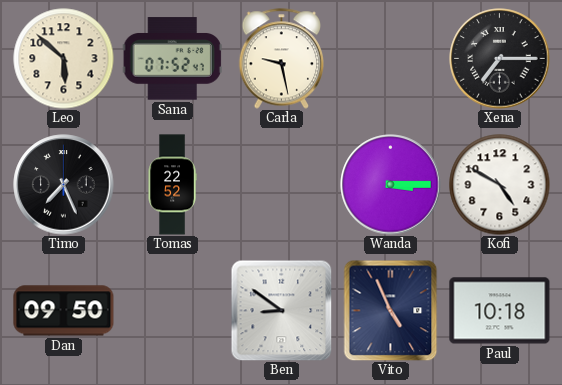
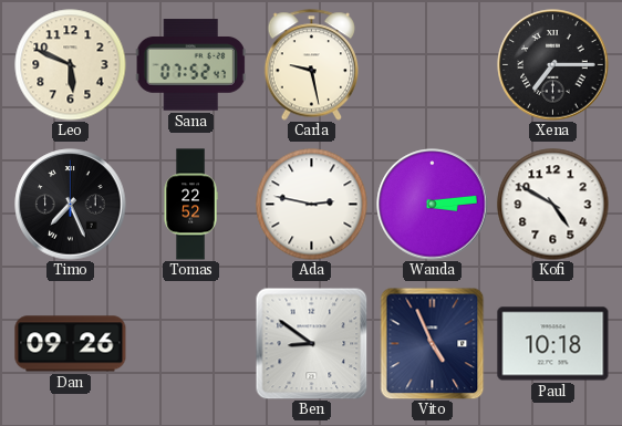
Leo: 5:52 -> 5:49 (71, 65)
Ada: none -> 2:47 (312, 205)
Wanda: 3:15 -> 3:14 (433, 205)
Dan: 09:50 -> 09:26 (71, 344)
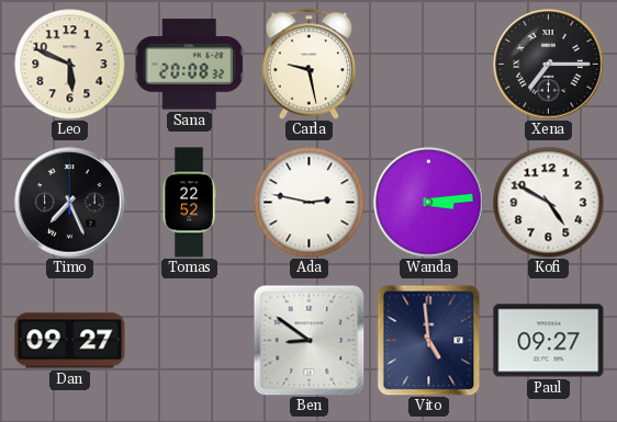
Sana: 07:52 -> 20:08 (189, 65)
Dan: 09:26 -> 09:27 (70, 341)
Vito: 4:56 -> 4:59 (429, 340)
Paul: 10:18 -> 09:27 (549, 341)
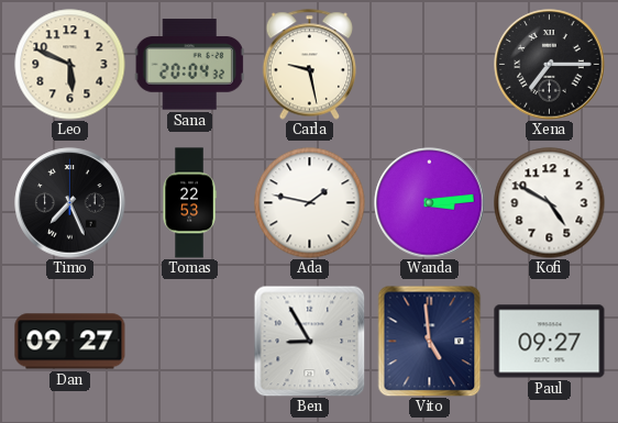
Sana: 20:08 -> 20:04 (189, 65)
Tomas: 22:52 -> 22:53 (189, 203)
Ada: 2:47 -> 1:47 (310, 203)
Ben: 8:51 -> 8:55 (309, 341)
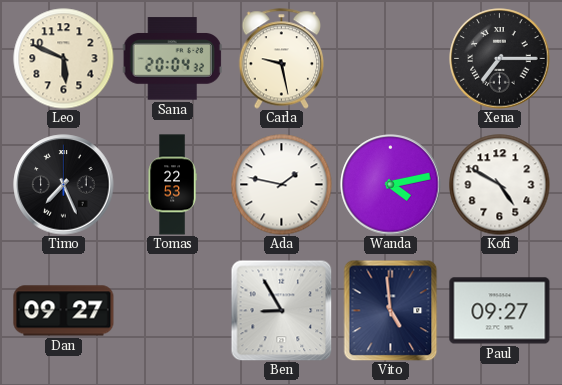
Wanda: 3:14 -> 4:13 (391, 185)
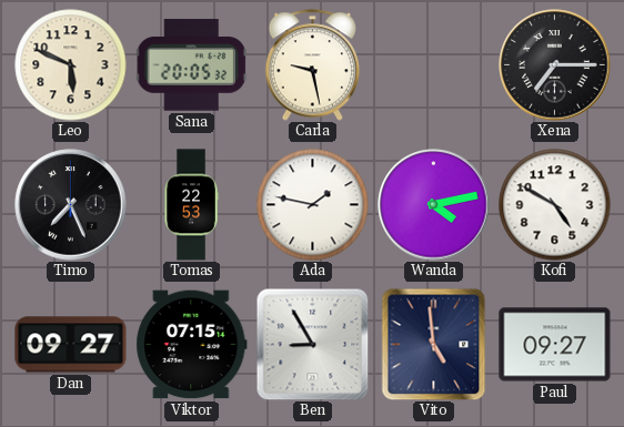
Sana: 20:04 -> 20:05 (191, 65)
Viktor: none -> 07:15 (192, 345)
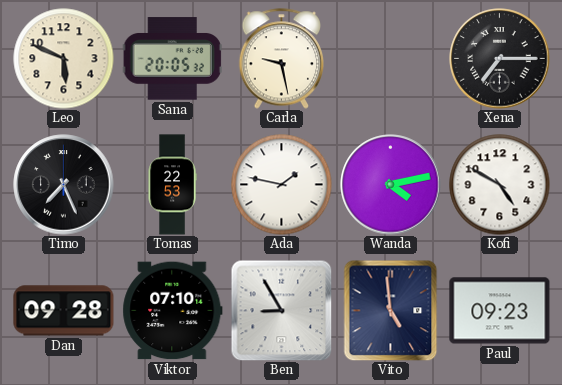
Dan: 09:27 -> 09:28 (64, 311)
Viktor: 07:15 -> 07:10 (173, 311)
Paul: 09:27 -> 09:23 (500, 311)
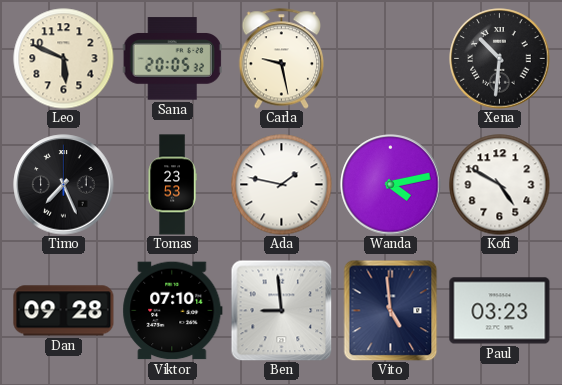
Xena: 7:15 -> 10:31 (500, 59)
Tomas: 22:53 -> 23:53 (172, 185)
Ben: 8:55 -> 8:59 (281, 310)
Paul: 09:23 -> 03:23 (500, 311)
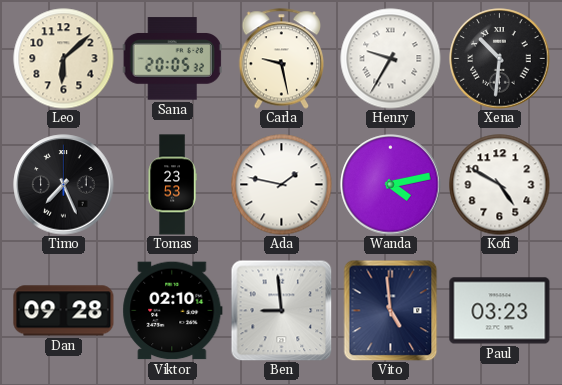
Leo: 5:49 -> 6:08 (64, 59)
Henry: none -> 9:35 (391, 59)
Viktor: 07:10 -> 02:10 (173, 311)
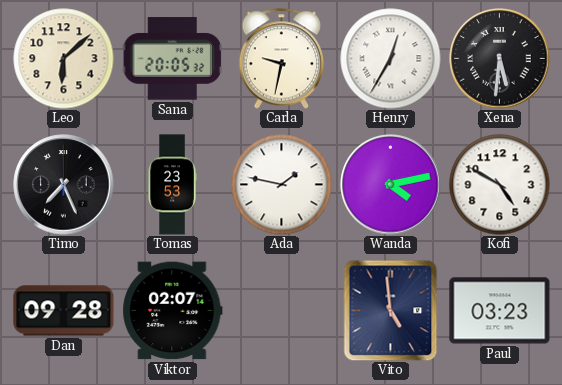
Carla: 9:28 -> 9:32 (282, 59)
Henry: 9:35 -> 12:35 (391, 59)
Xena: 10:31 -> 5:31 (500, 59)
Viktor: 02:10 -> 02:07 (173, 311)
Ben: 8:59 -> none (281, 310)
